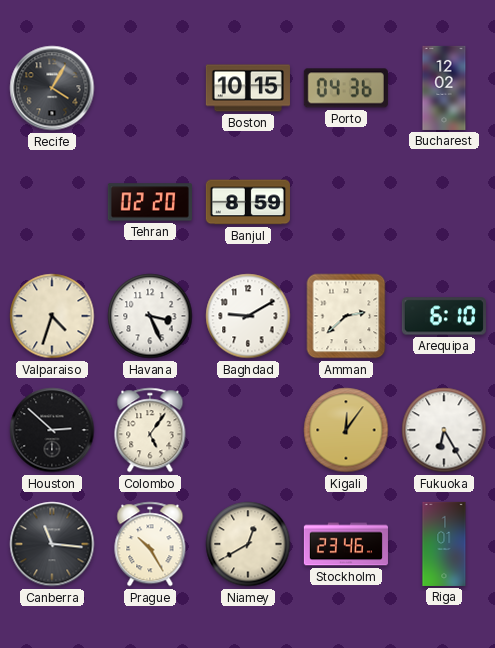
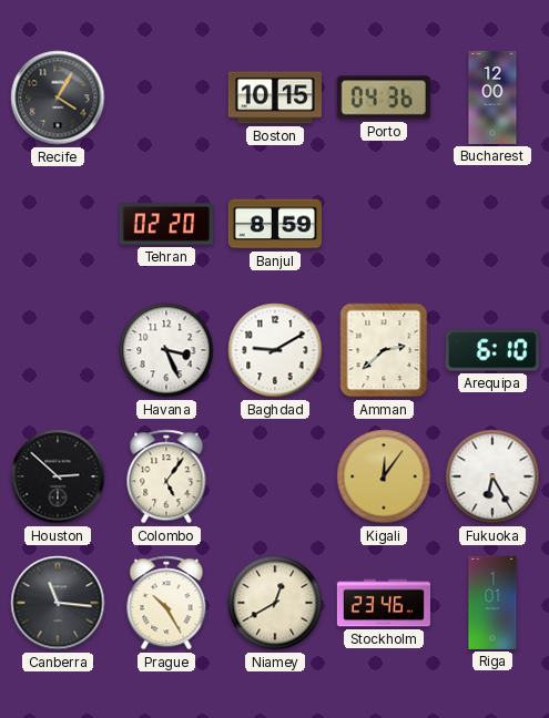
Bucharest: 12:02 -> 12:00 (492, 98)
Valparaiso: 4:33 -> none (52, 316)
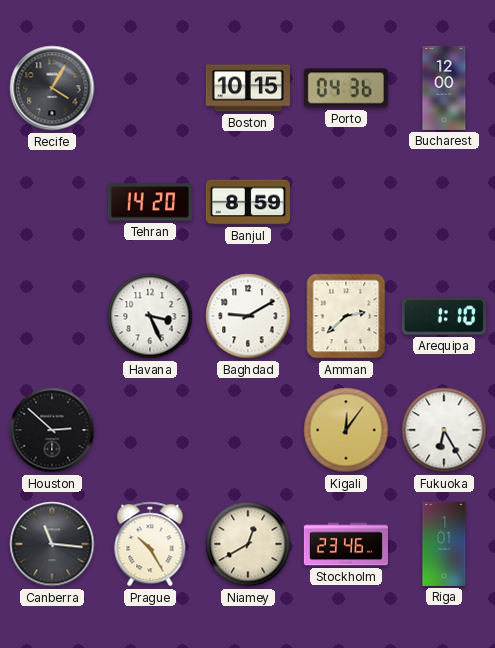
Tehran: 02:20 -> 14:20 (150, 202)
Arequipa: 6:10 -> 1:10 (444, 316)
Colombo: 5:06 -> none (166, 476)
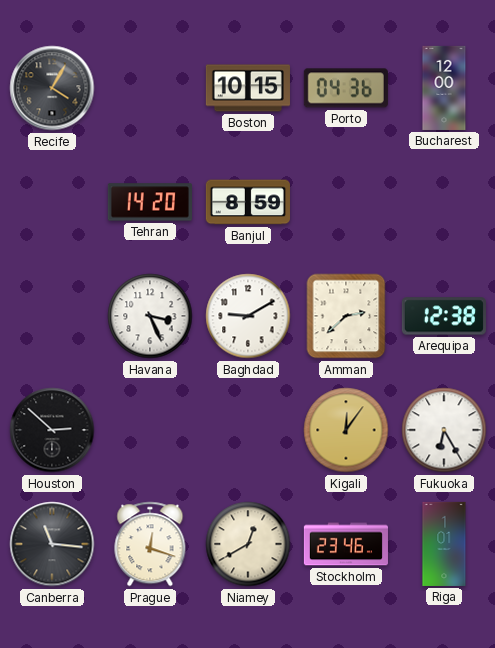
Arequipa: 1:10 -> 12:38 (444, 316)
Prague: 10:25 -> 12:18 (150, 544)
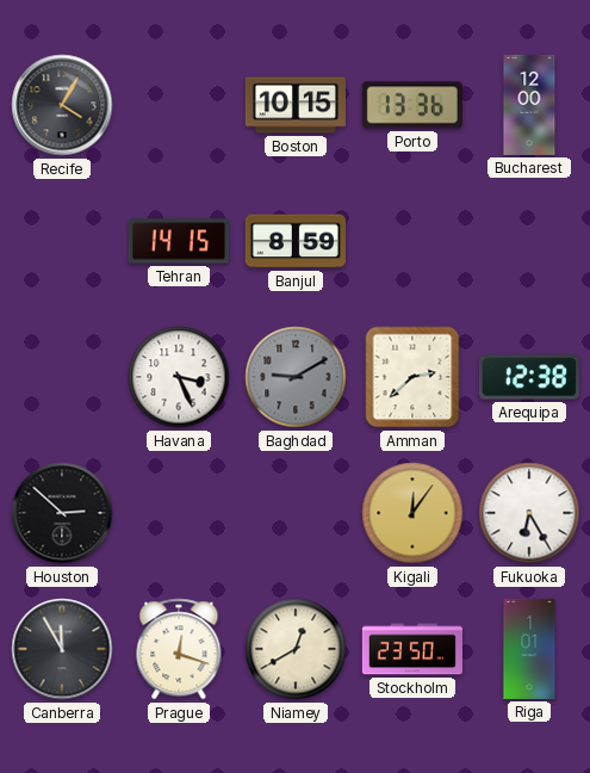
Porto: 04:36 -> 13:36 (412, 105)
Tehran: 14:20 -> 14:15 (179, 241)
Baghdad dial: white -> grey (296, 377)
Canberra: 11:16 -> 11:55 (62, 649)
Stockholm: 23:46 -> 23:50 (412, 649)
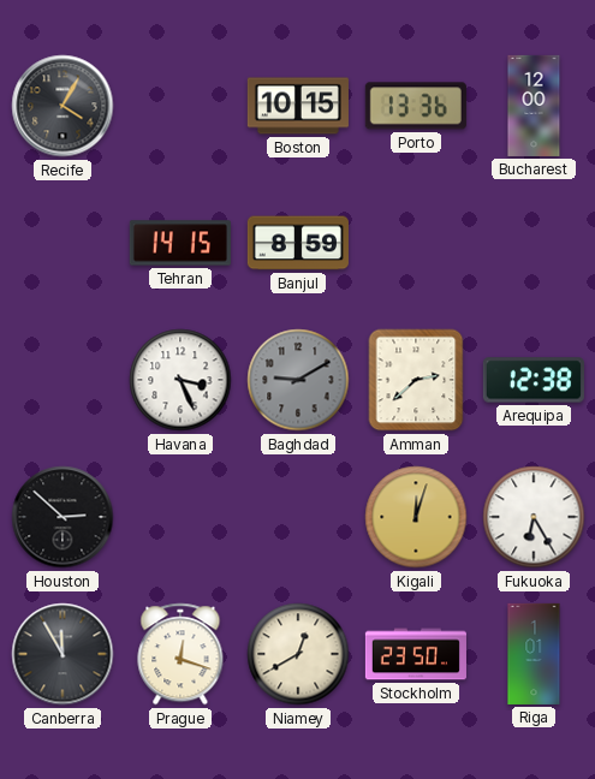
Kigali: 12:06 -> 12:03 (416, 517)
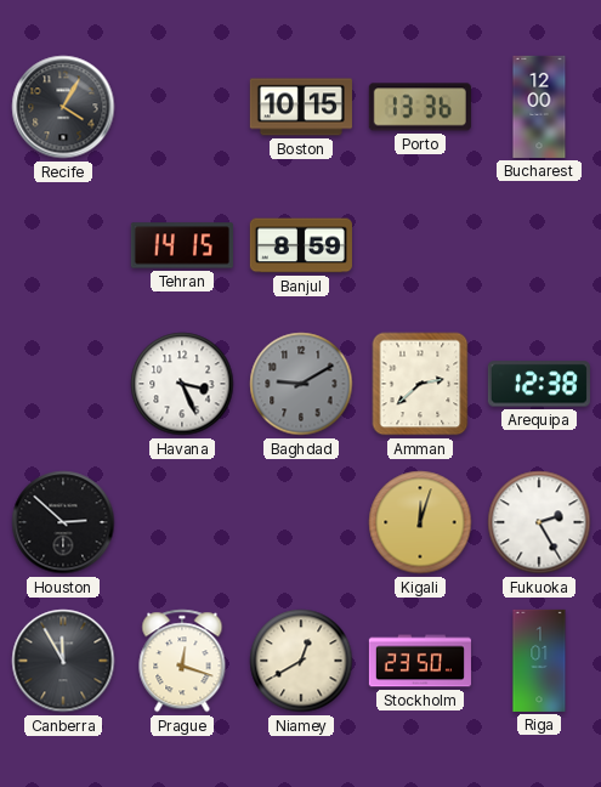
Fukuoka: 6:25 -> 2:25 (539, 522)
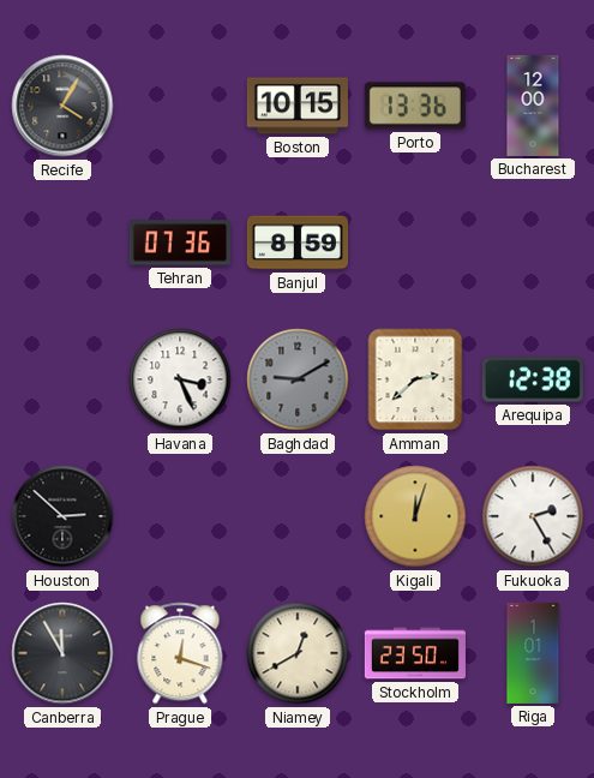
Tehran: 14:15 -> 07:36 (180, 243)
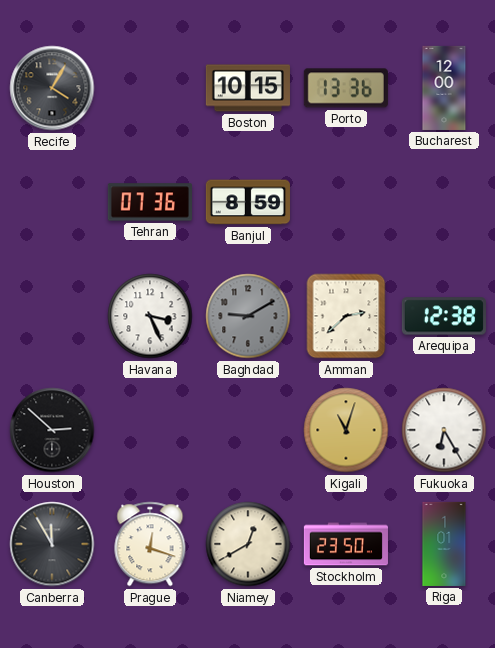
Kigali: 12:03 -> 11:03 (346, 430)
Fukuoka: 2:25 -> 6:25 (444, 430)
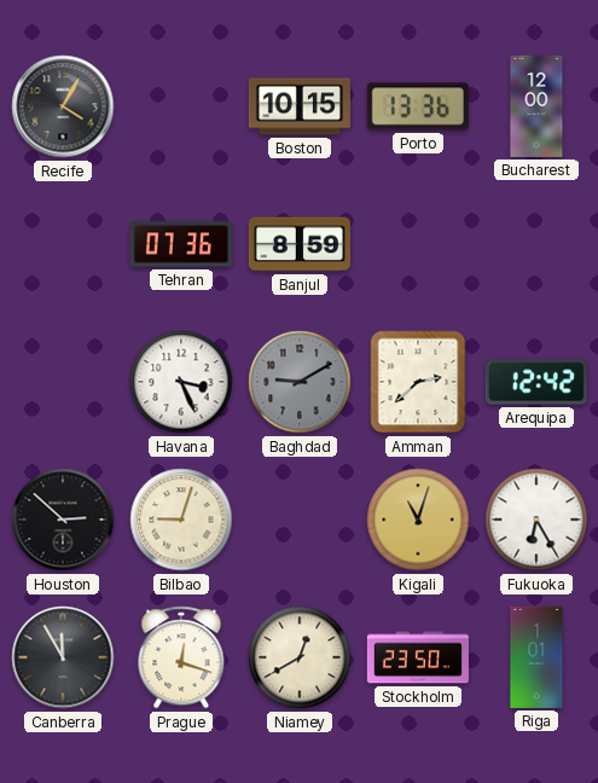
Arequipa: 12:38 -> 12:42 (536, 382)
Bilbao: none -> 9:03 (181, 520)
